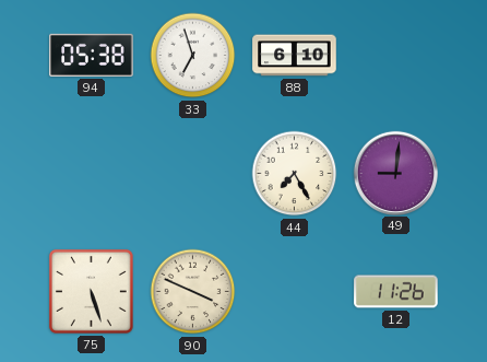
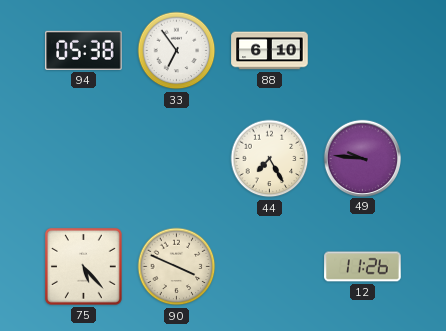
33: 6:57 -> 6:54 (177, 51)
49: 9:01 -> 9:46 (362, 158)
75: 5:27 -> 5:23 (84, 267)
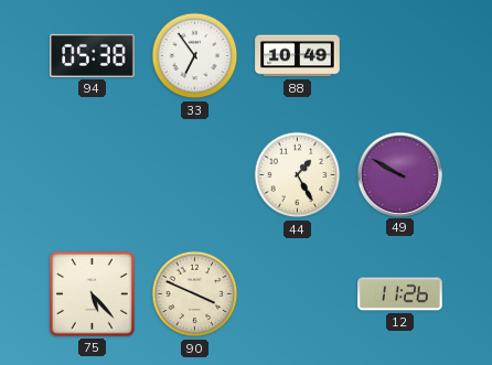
88: 6:10 -> 10:49 (298, 56)
44: 7:25 -> 1:25 (298, 175)
49: 9:46 -> 9:50 (399, 174)
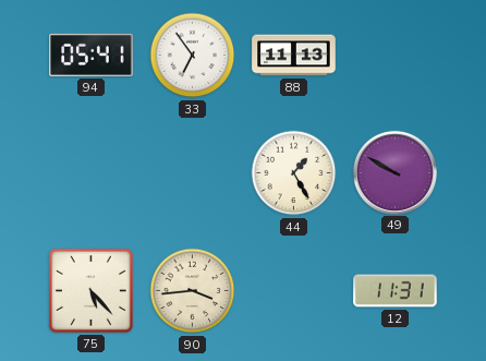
94: 05:38 -> 05:41 (92, 55)
88: 10:49 -> 11:13 (294, 56)
90: 3:49 -> 3:44 (193, 291)
12: 11:26 -> 11:31 (396, 291)
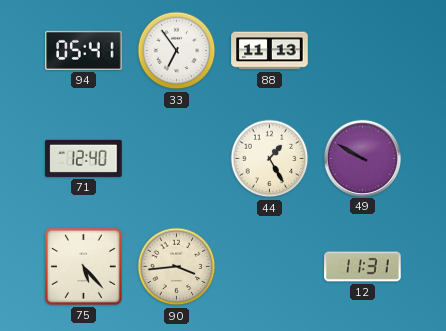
71: none -> 12:40 (84, 158)
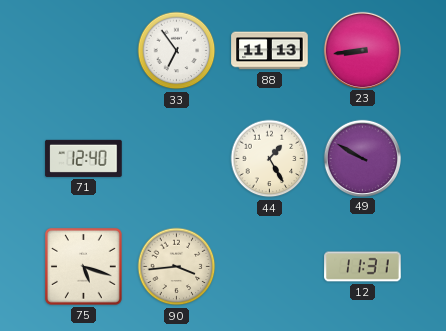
94: 05:41 -> none (84, 50)
23: none -> 8:44 (362, 50)
75: 5:23 -> 5:18 (84, 267)
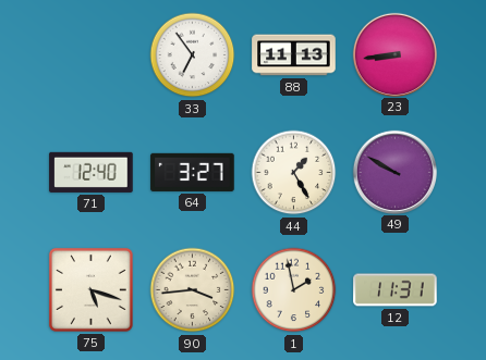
64: none -> 3:27 (193, 172)
1: none -> 1:58 (294, 290)
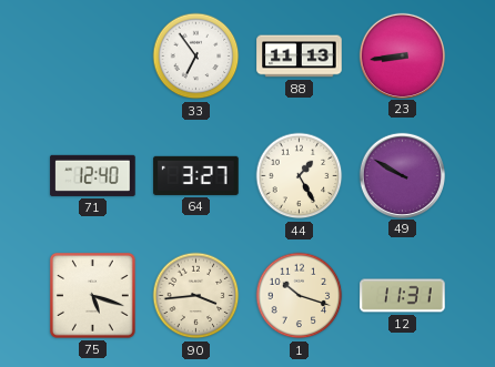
1: 1:58 -> 10:18 (300, 296)
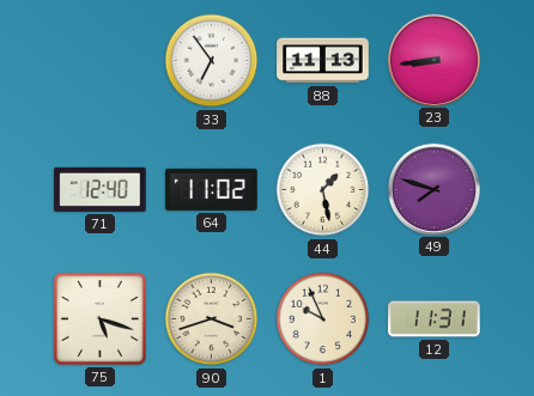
64: 3:27 -> 11:02 (212, 189)
44: 1:25 -> 1:28 (323, 190)
49: 9:50 -> 7:48 (433, 189)
90: 3:44 -> 3:42 (212, 319)
1: 10:18 -> 9:56 (323, 319)
